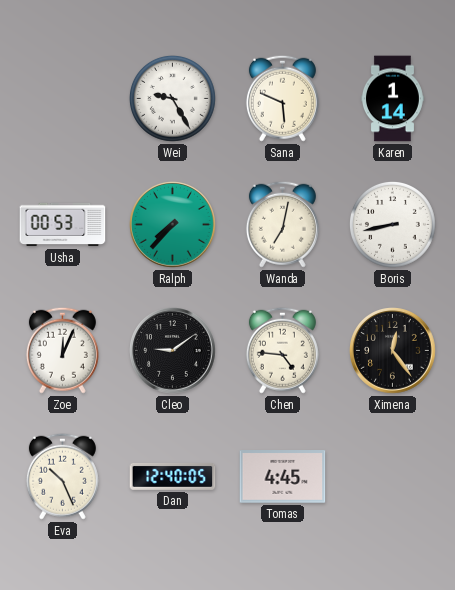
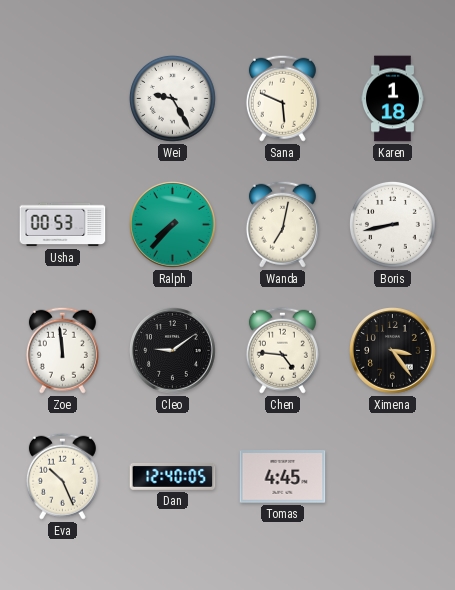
Karen: 1:14 -> 1:18 (392, 99)
Zoe: 12:04 -> 11:59 (62, 350)
Ximena: 12:24 -> 3:24 (393, 351)
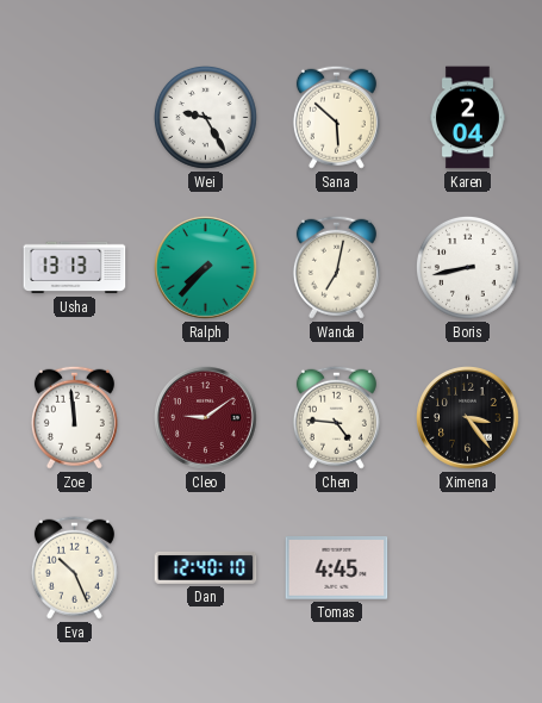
Sana: 5:49 -> 5:52 (336, 117)
Karen: 1:18 -> 2:04 (467, 118)
Usha: 00:53 -> 13:13 (75, 268)
Cleo dial: black -> burgundy (206, 418)
Dan: 12:40:05 -> 12:40:10 (206, 568)
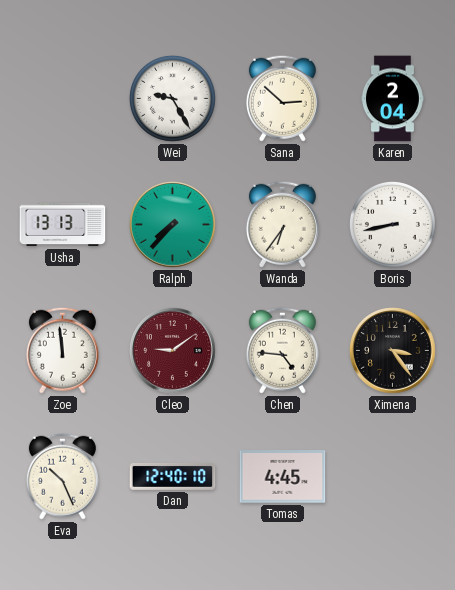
Sana: 5:52 -> 2:52 (282, 98)
Wanda: 7:02 -> 6:36 (282, 224)
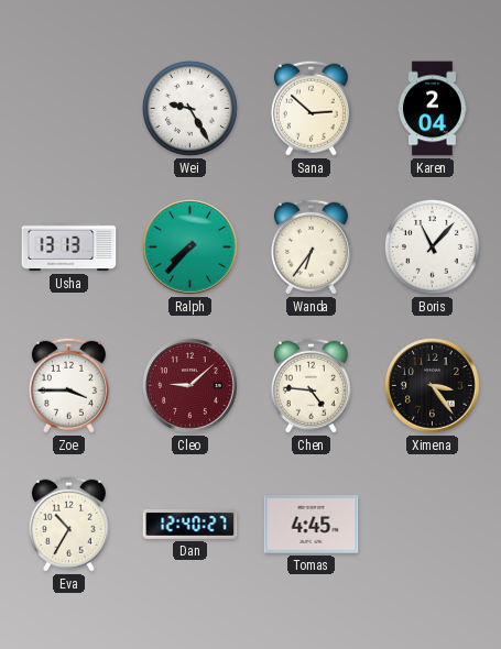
Boris: 8:43 -> 11:07 (432, 246)
Zoe: 11:59 -> 3:45 (68, 385)
Cleo: 9:09 -> 9:08 (190, 386)
Eva: 10:26 -> 10:35 (68, 524)
Dan: 12:40:10 -> 12:40:27 (190, 525)
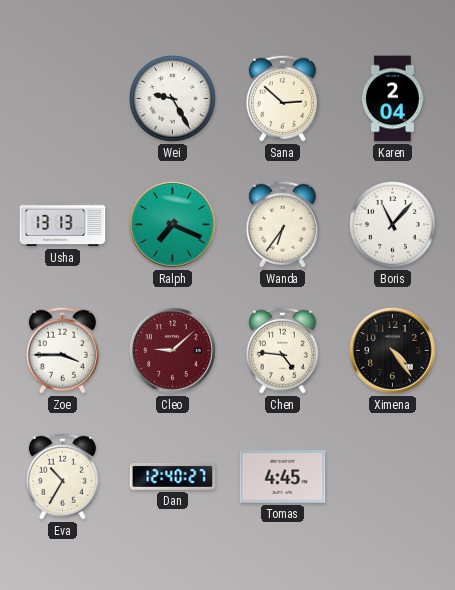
Ralph: 7:37 -> 7:19 (173, 225)
Ximena: 3:24 -> 4:24 (393, 351)
